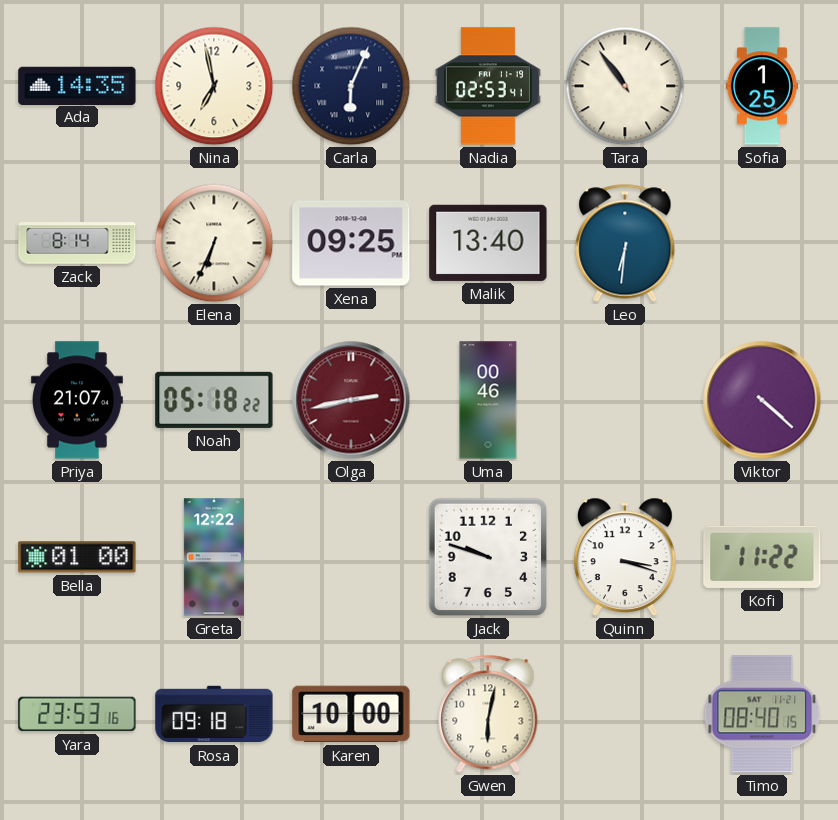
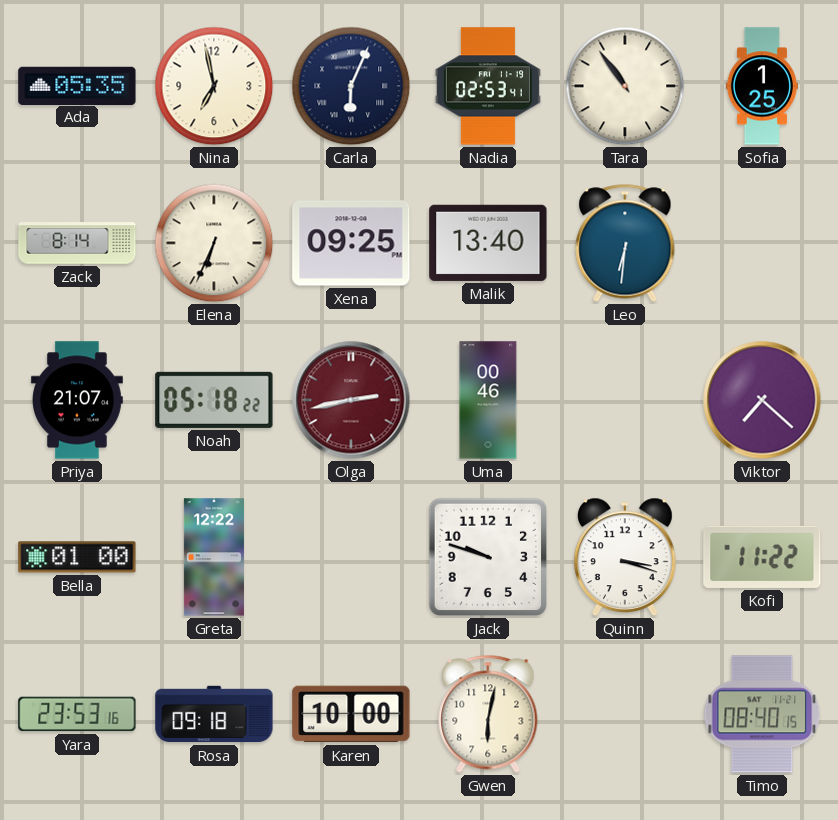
Ada: 14:35 -> 05:35 (77, 85)
Viktor: 4:22 -> 7:22 (762, 400)
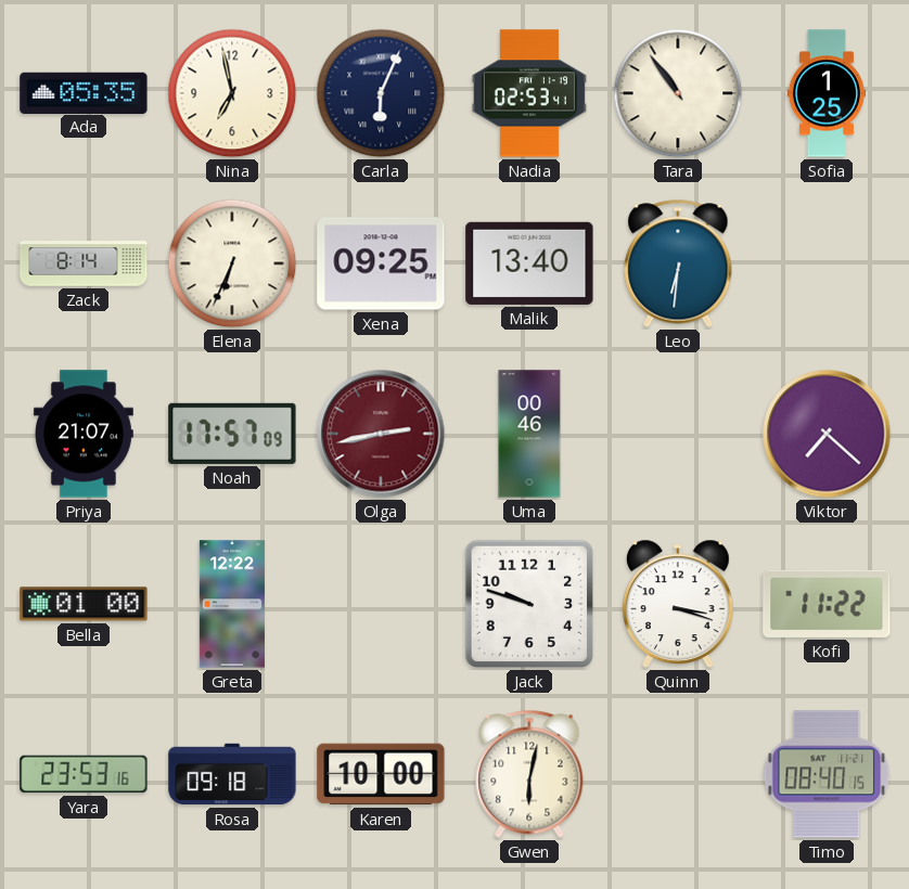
Noah: 05:18 -> 17:57 (232, 434)
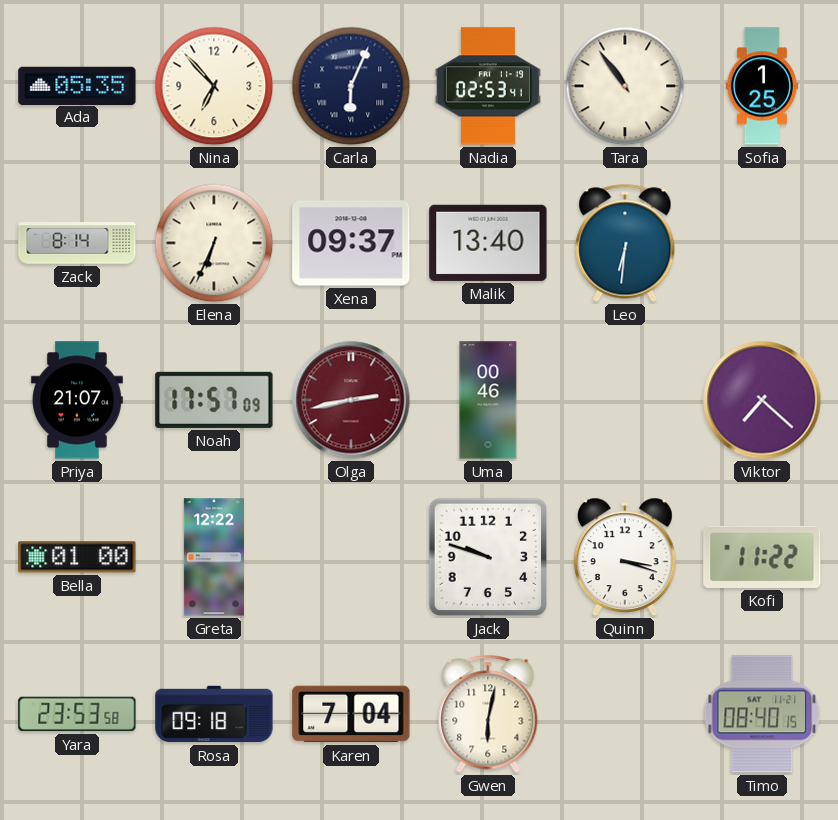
Nina: 6:58 -> 6:53 (214, 86)
Xena: 09:25 -> 09:37 (351, 243)
Yara: 23:53:16 -> 23:53:58 (77, 714)
Karen: 10:00 -> 7:04 (351, 714)
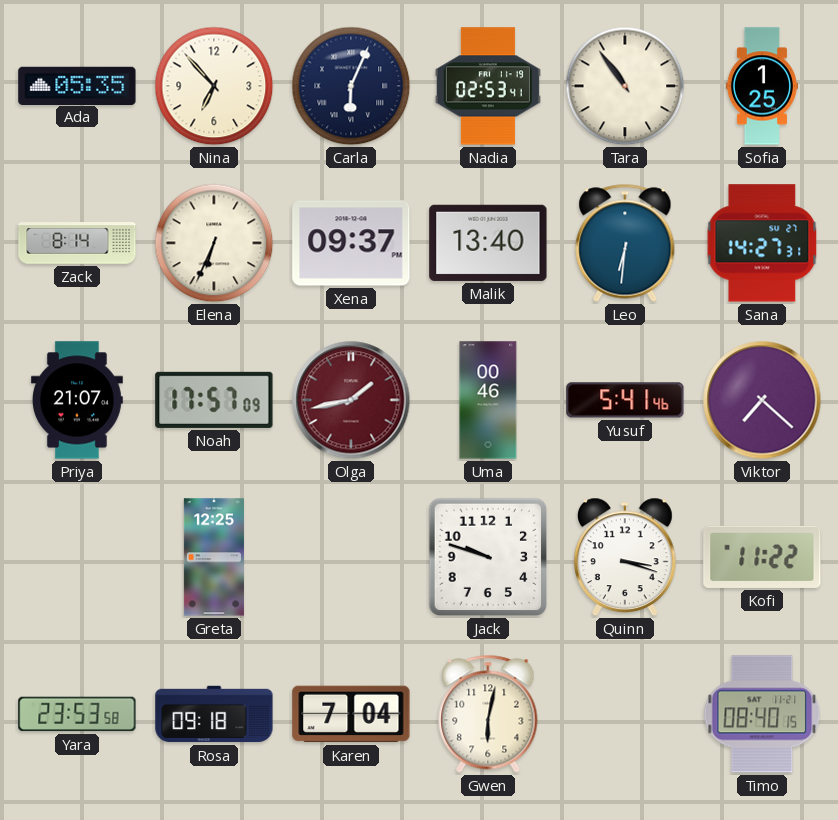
Sana: none -> 14:27 (762, 243)
Olga: 2:43 -> 1:43 (351, 400)
Yusuf: none -> 5:41 (625, 400)
Bella: 01:00 -> none (77, 557)
Greta: 12:22 -> 12:25 (214, 557)
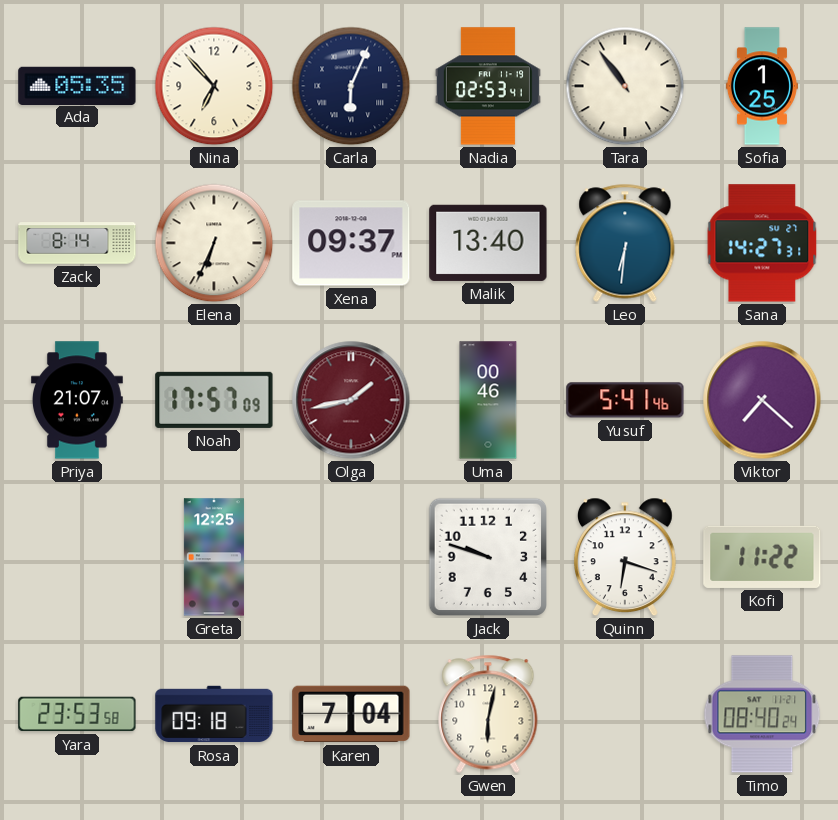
Quinn: 3:18 -> 6:18 (625, 557)
Timo: 08:40:15 -> 08:40:24 (762, 714)
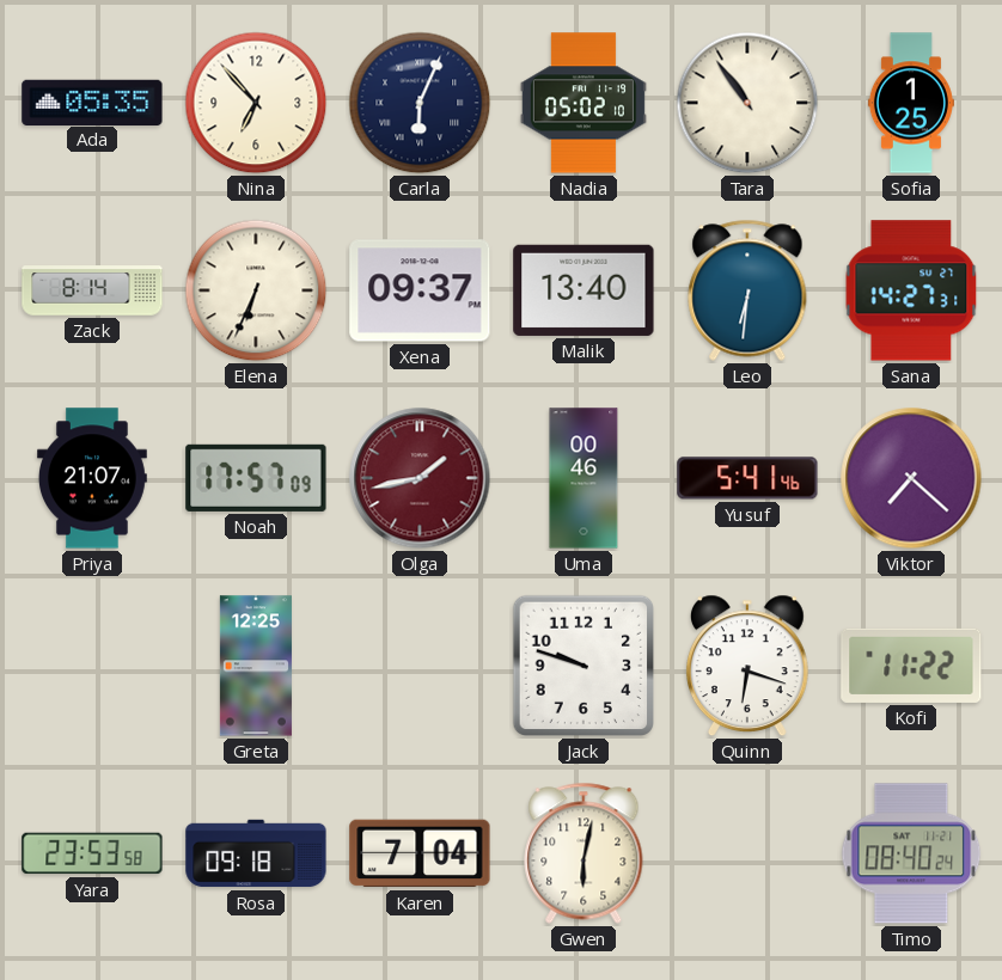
Nadia: 02:53 -> 05:02 (584, 103)
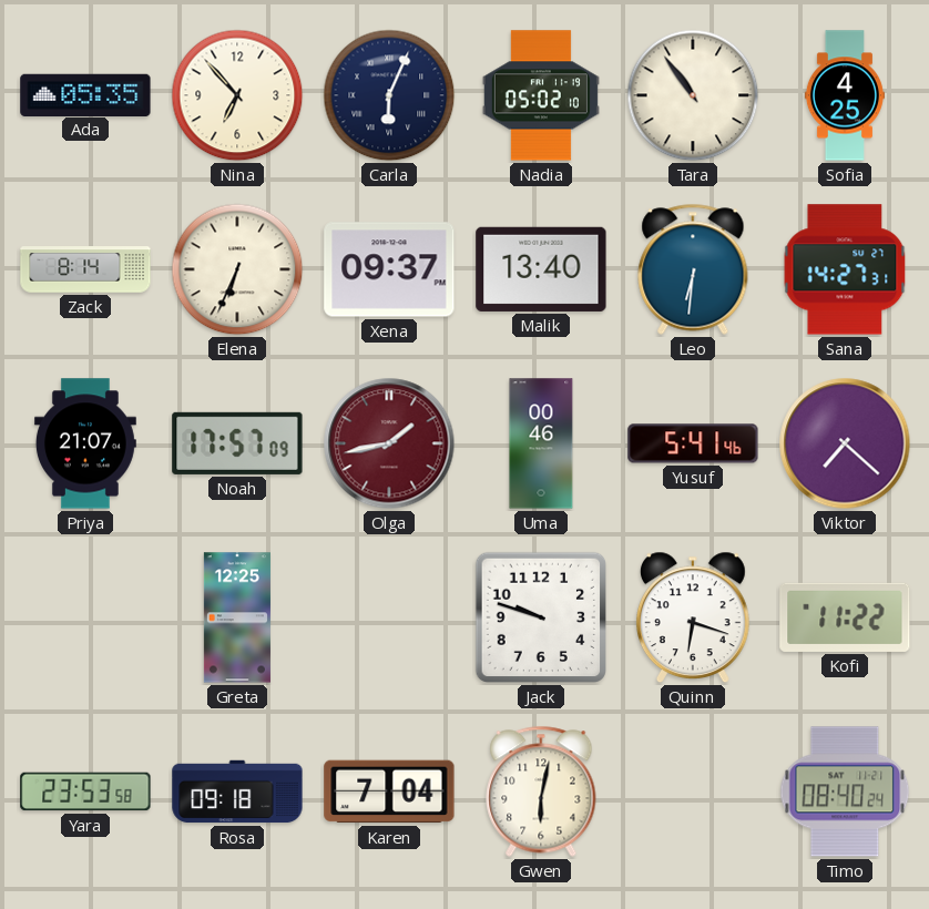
Sofia: 1:25 -> 4:25 (845, 95)
